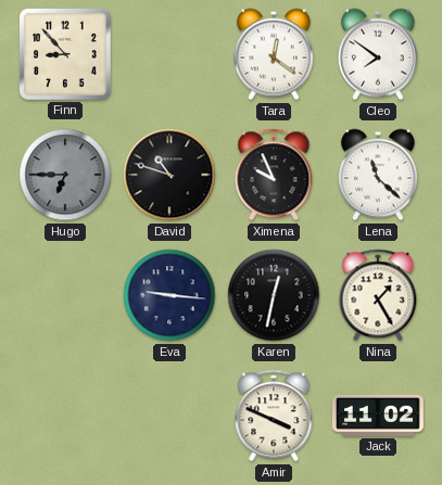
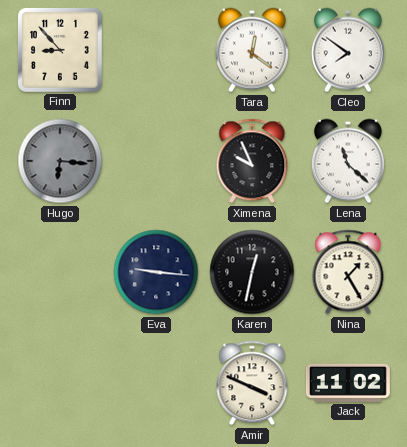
Hugo: 6:45 -> 6:16 (60, 161)
David: 10:48 -> none (169, 175)
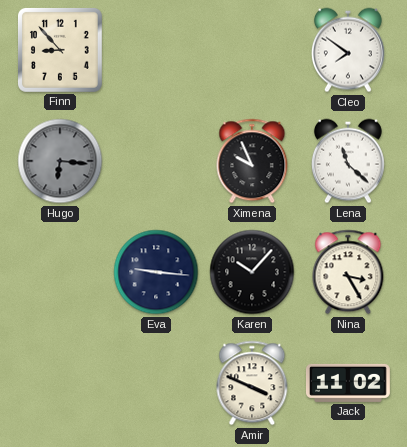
Tara: 12:21 -> none (252, 50)
Karen: 12:32 -> 10:07 (252, 272)
Nina: 1:25 -> 3:25 (348, 272)
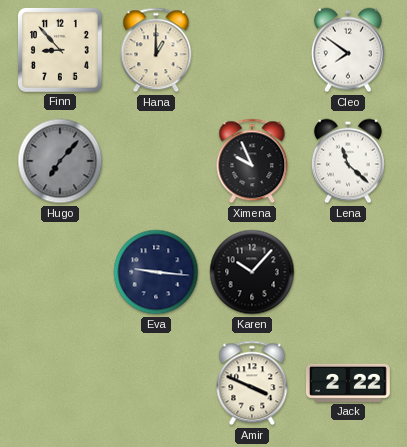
Hana: none -> 1:00 (156, 50)
Hugo: 6:16 -> 7:07 (60, 161)
Nina: 3:25 -> none (348, 272)
Jack: 11:02 -> 2:22 (348, 383)
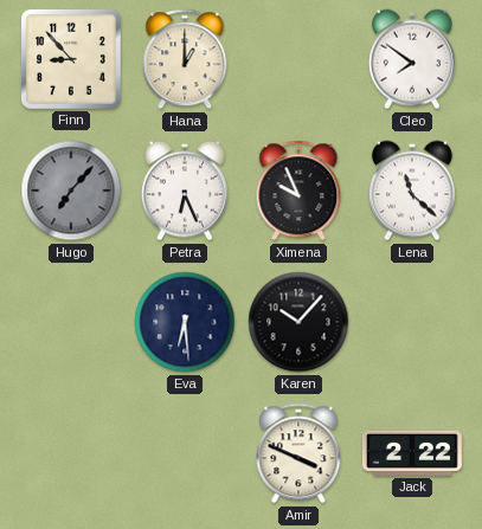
Petra: none -> 6:26 (185, 191)
Eva: 9:16 -> 6:29 (185, 322)
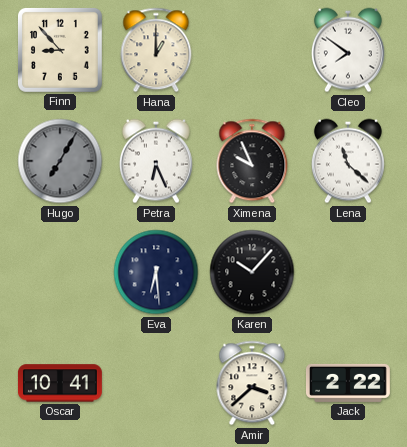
Hugo: 7:07 -> 7:05 (60, 161)
Oscar: none -> 10:41 (60, 383)
Amir: 3:49 -> 3:38 (252, 383)
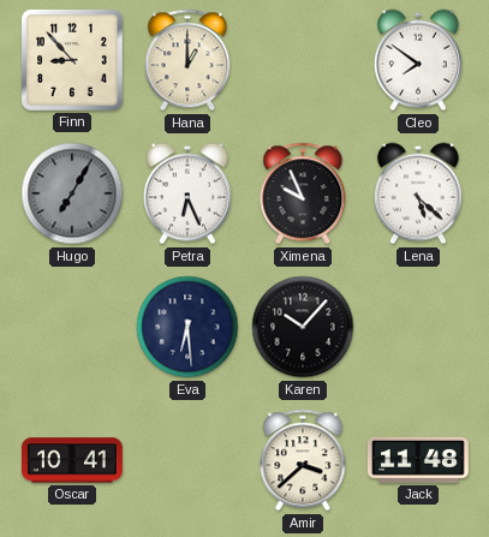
Lena: 11:22 -> 5:22 (418, 193)
Jack: 2:22 -> 11:48 (418, 460)
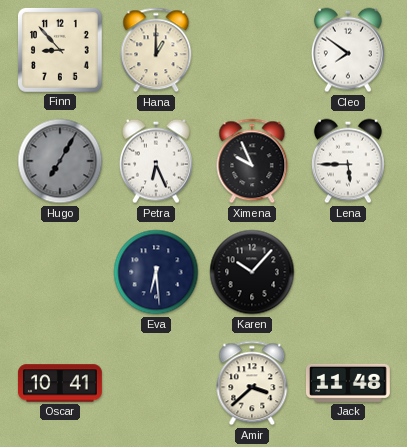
Lena: 5:22 -> 5:45 (348, 161)
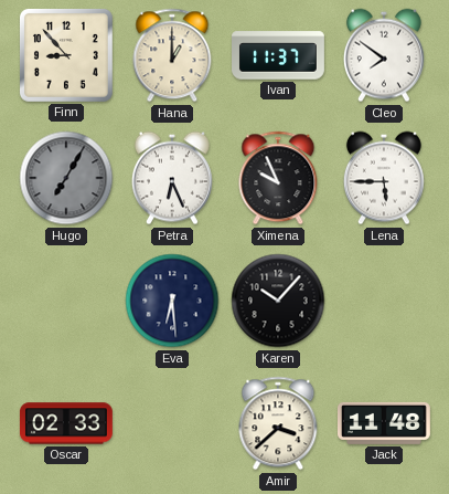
Ivan: none -> 11:37 (279, 55)
Oscar: 10:41 -> 02:33 (66, 423)
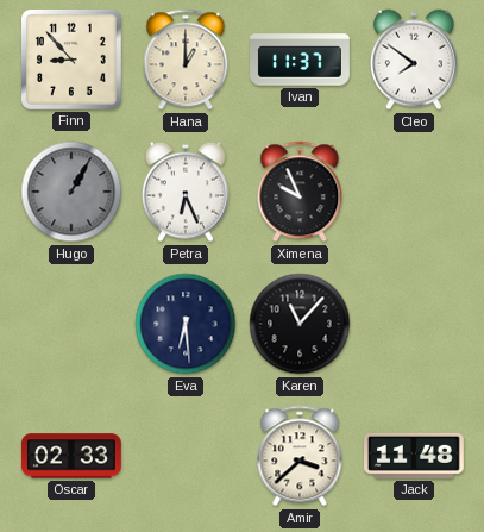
Hugo: 7:05 -> 1:05 (71, 192)
Lena: 5:45 -> none (384, 178)
Karen: 10:07 -> 11:07 (300, 324)
